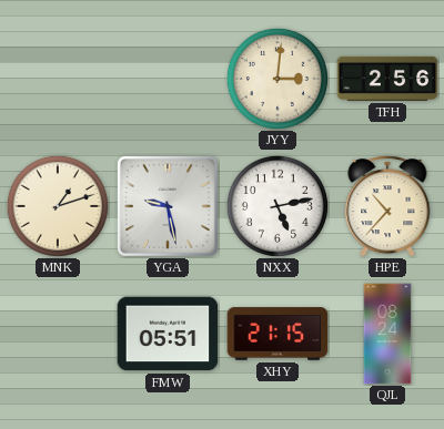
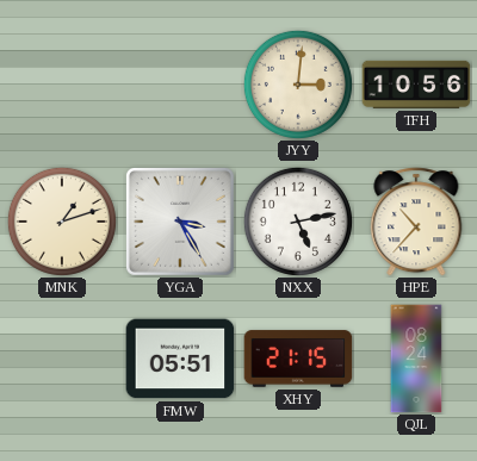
TFH: 2:56 -> 10:56 (416, 85)
YGA: 9:28 -> 3:25 (180, 222)
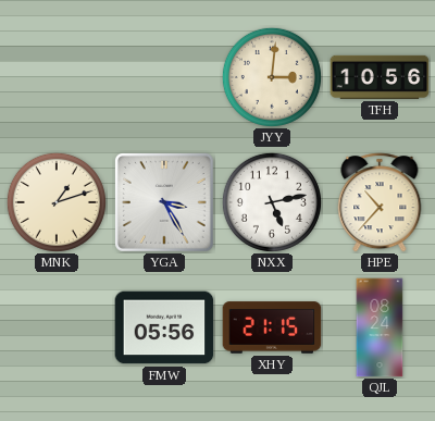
FMW: 05:51 -> 05:56 (164, 327)
